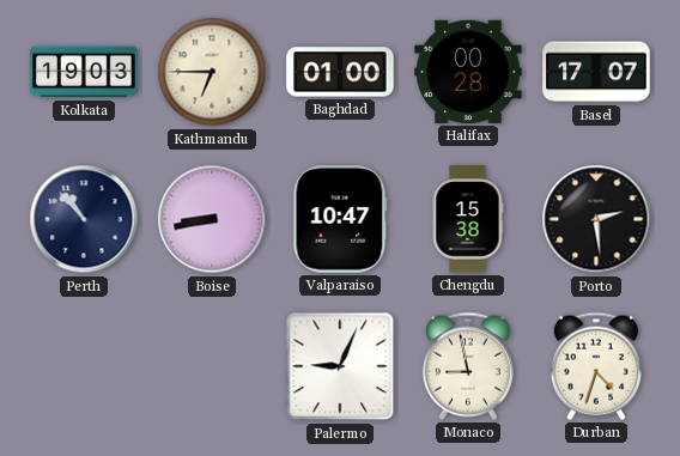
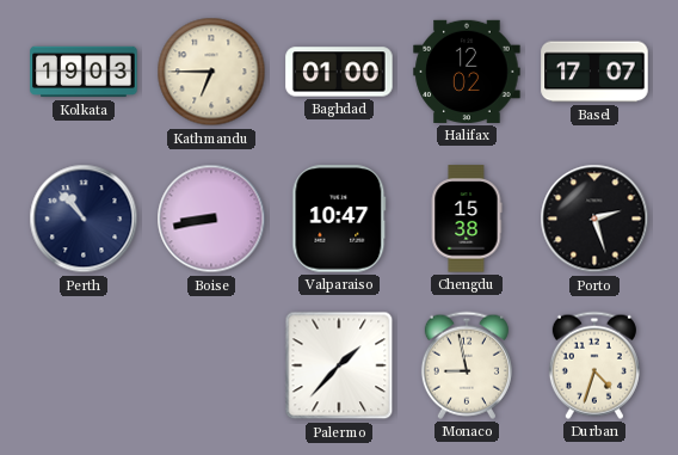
Halifax: 00:28 -> 12:02 (467, 72)
Porto: 2:29 -> 2:27 (594, 219)
Palermo: 9:04 -> 1:37 (339, 365)
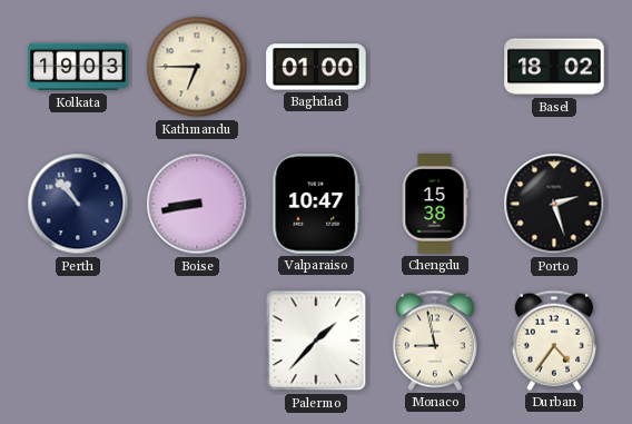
Halifax: 12:02 -> none (467, 72)
Basel: 17:07 -> 18:02 (554, 67)
Durban: 4:33 -> 4:36 (554, 341)
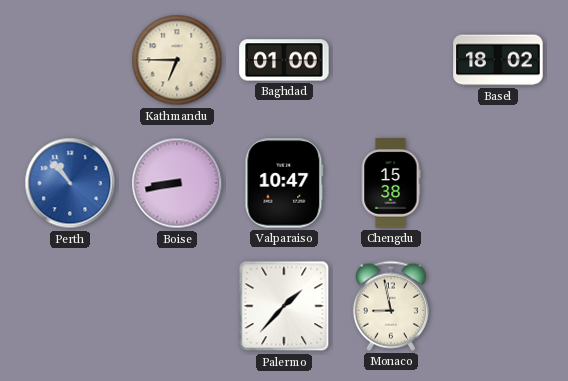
Kolkata: 19:03 -> none (78, 67)
Perth dial: navy -> blue (70, 183)
Porto: 2:27 -> none (554, 204)
Durban: 4:36 -> none (554, 341)
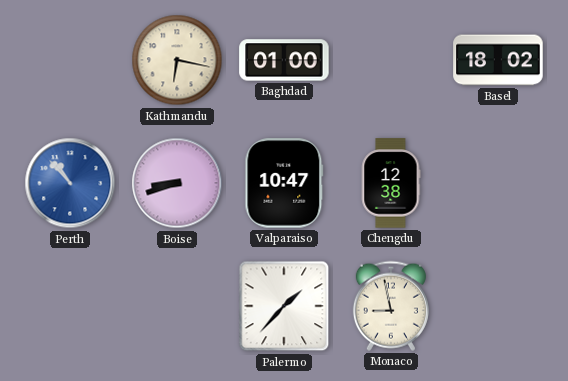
Kathmandu: 6:45 -> 6:17 (177, 60)
Boise: 8:43 -> 8:42 (177, 183)
Chengdu: 15:38 -> 12:38 (391, 183)
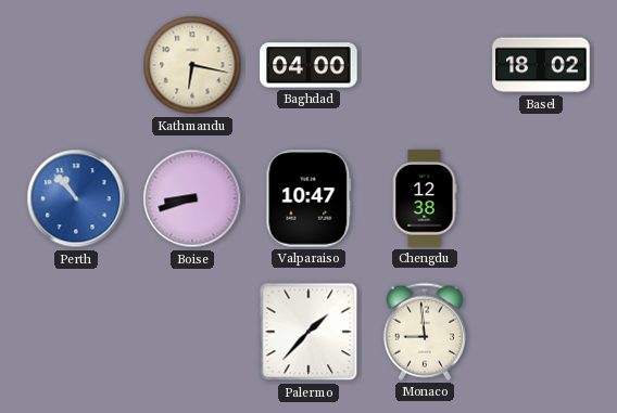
Baghdad: 01:00 -> 04:00 (308, 65)
Monaco: 8:58 -> 8:59 (425, 332)
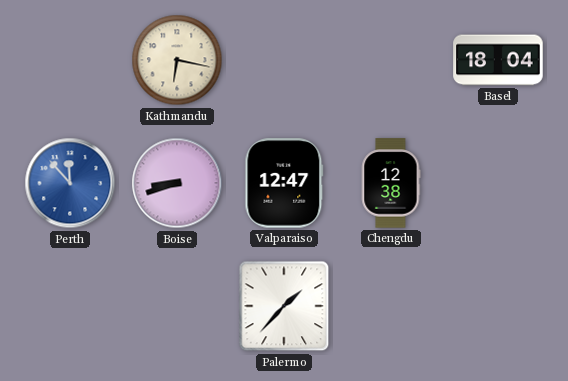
Baghdad: 04:00 -> none (308, 65)
Basel: 18:02 -> 18:04 (498, 60)
Perth: 10:53 -> 11:53 (70, 183)
Valparaiso: 10:47 -> 12:47 (284, 183)
Monaco: 8:59 -> none (425, 332)
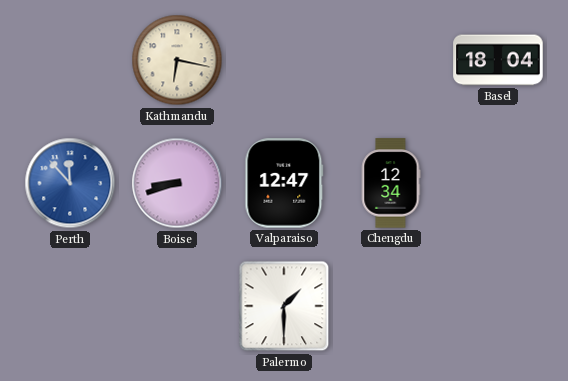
Chengdu: 12:38 -> 12:34 (391, 183)
Palermo: 1:37 -> 1:30 (284, 306)
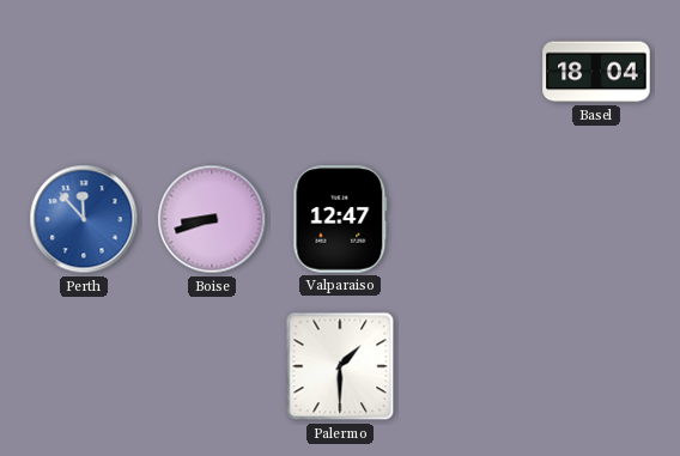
Kathmandu: 6:17 -> none (177, 60)
Chengdu: 12:34 -> none (391, 183)
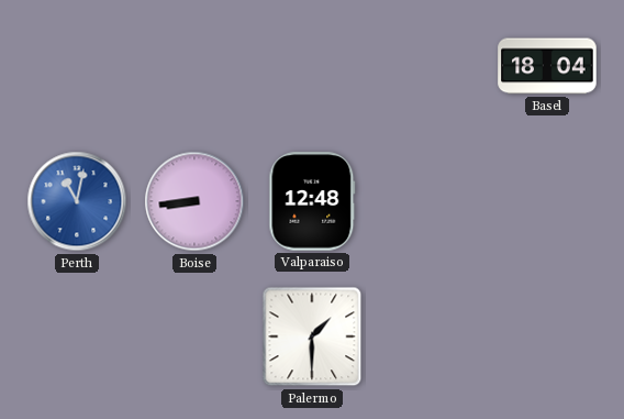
Perth: 11:53 -> 11:02 (77, 201)
Boise: 8:42 -> 8:44 (194, 201)
Valparaiso: 12:47 -> 12:48 (312, 201)
